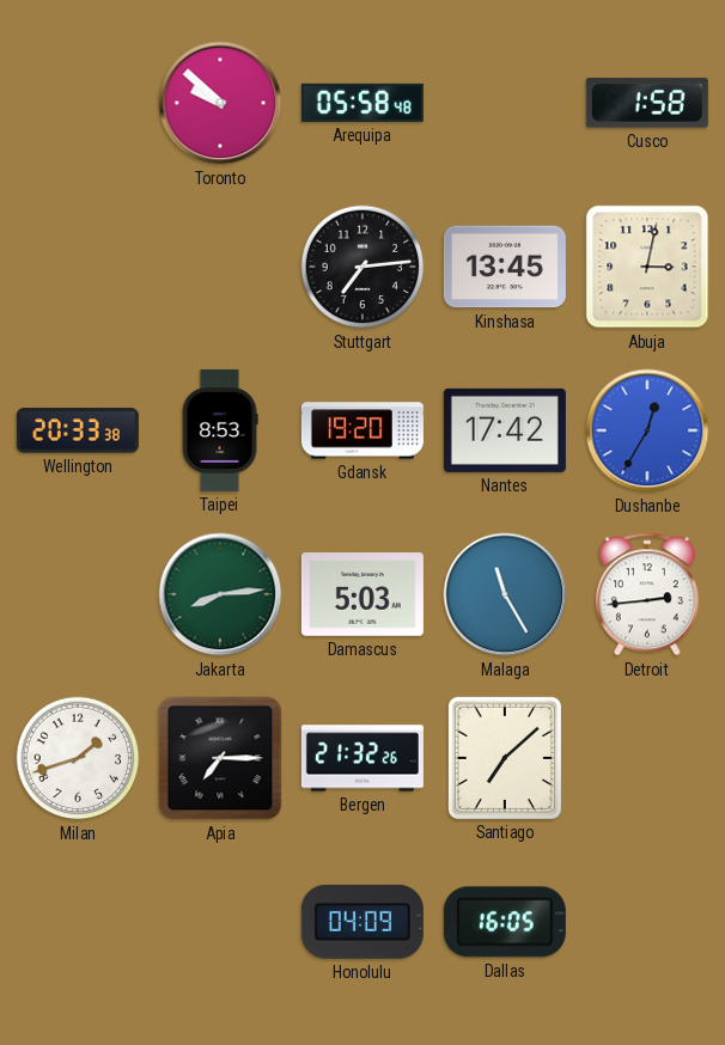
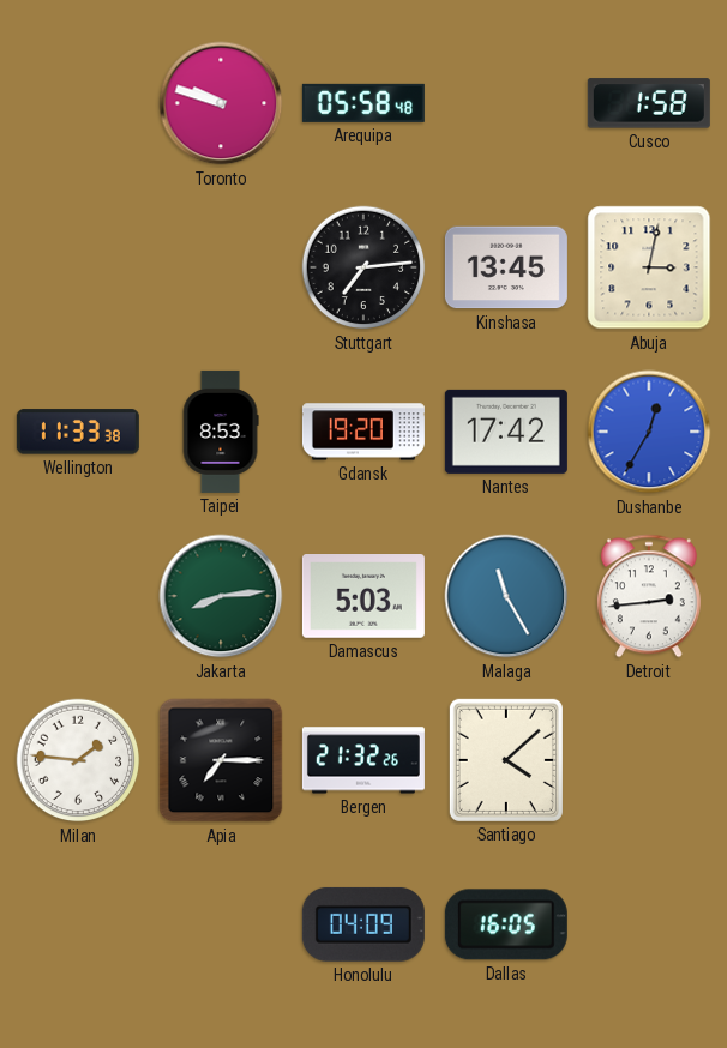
Toronto: 9:52 -> 9:48 (221, 103)
Wellington: 20:33 -> 11:33 (78, 432)
Milan: 1:42 -> 1:46 (78, 760)
Santiago: 7:08 -> 4:08 (506, 760)
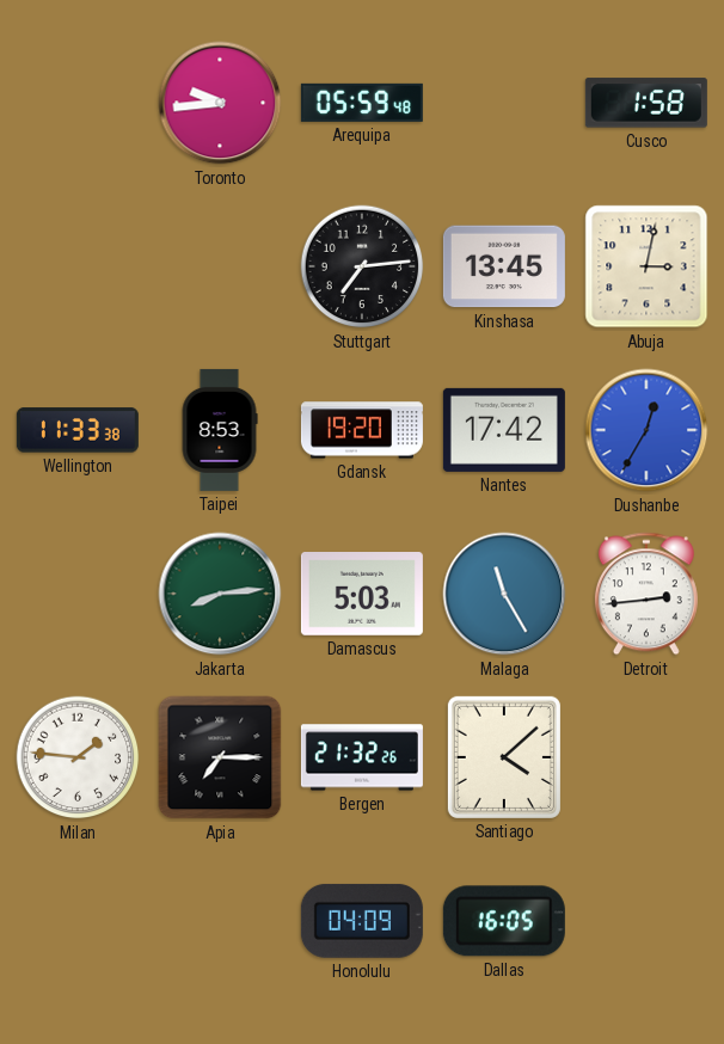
Toronto: 9:48 -> 9:44 (220, 103)
Arequipa: 05:58 -> 05:59 (362, 103)
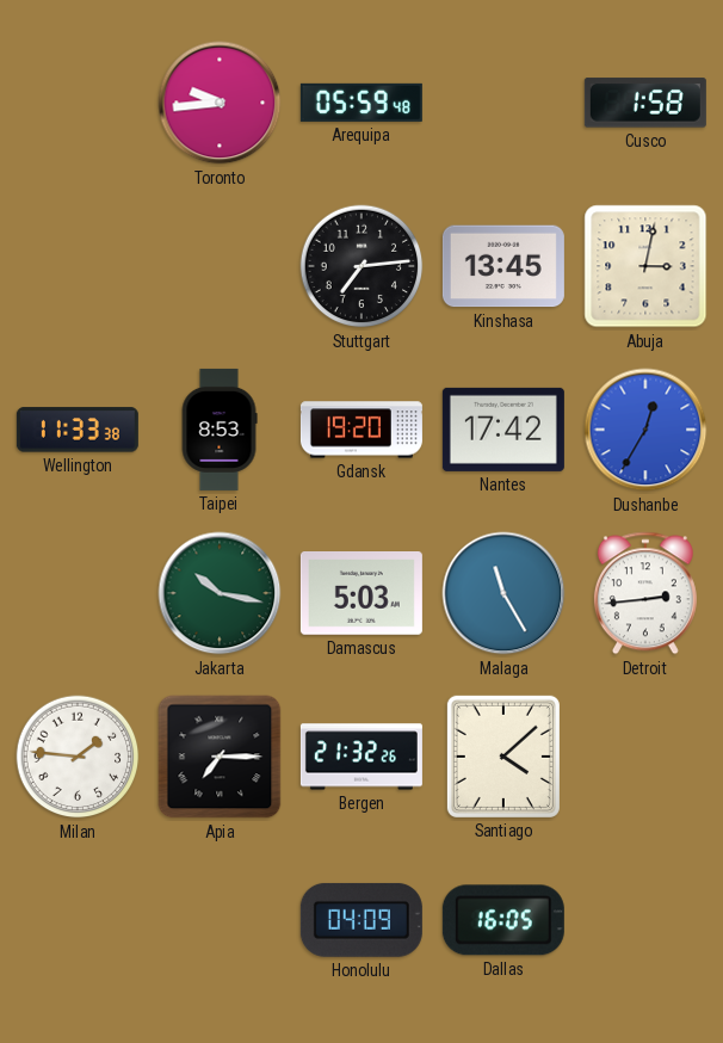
Jakarta: 8:14 -> 10:17 (220, 593)
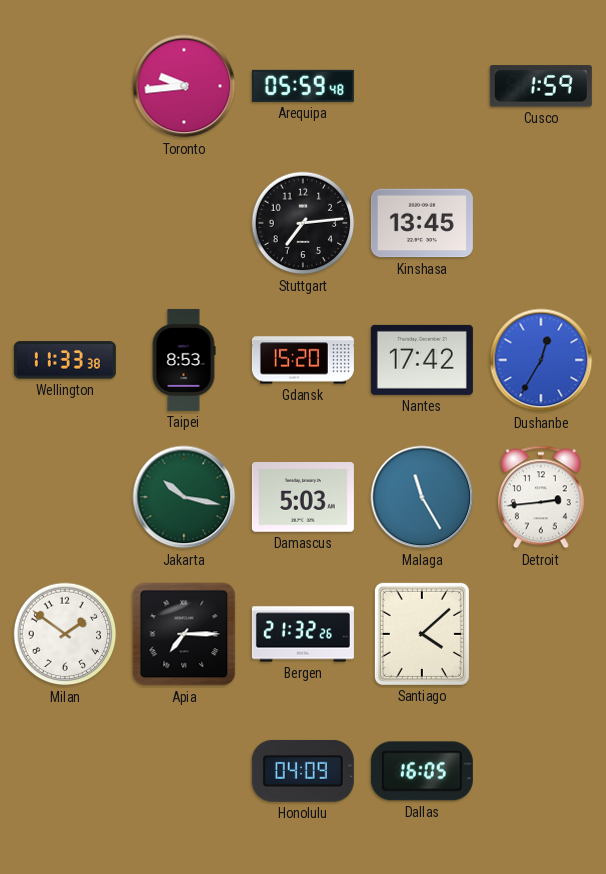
Cusco: 1:58 -> 1:59 (541, 86)
Abuja: 3:02 -> none (645, 266)
Gdansk: 19:20 -> 15:20 (303, 360)
Milan: 1:46 -> 1:51 (65, 634)
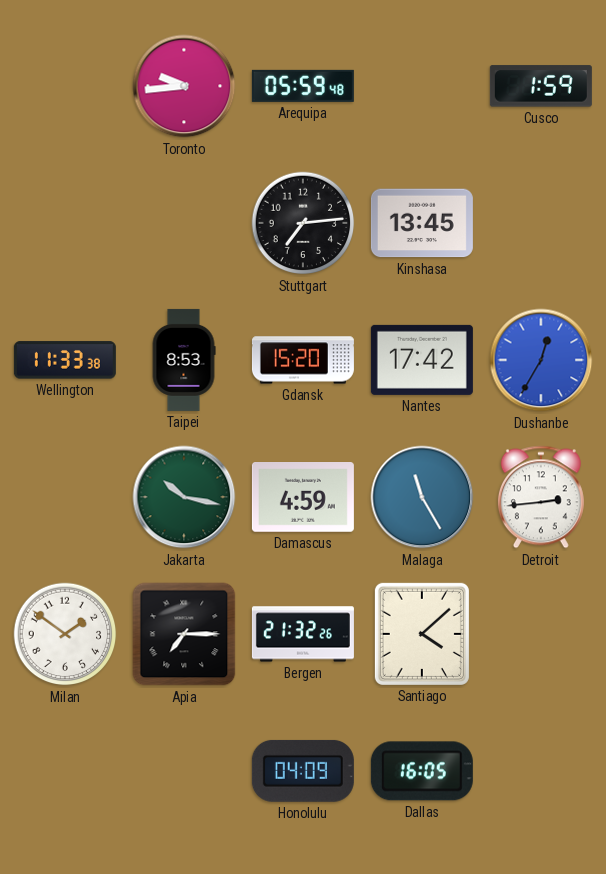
Damascus: 5:03 -> 4:59 (303, 497)
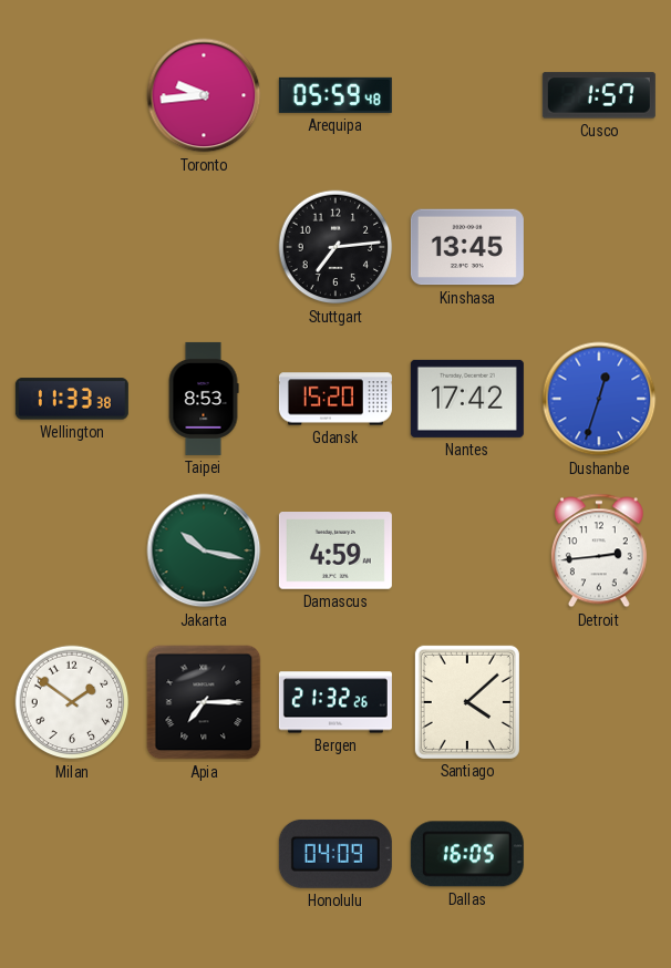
Cusco: 1:59 -> 1:57 (599, 95)
Dushanbe: 12:35 -> 12:33 (599, 399)
Malaga: 11:25 -> none (422, 497)
